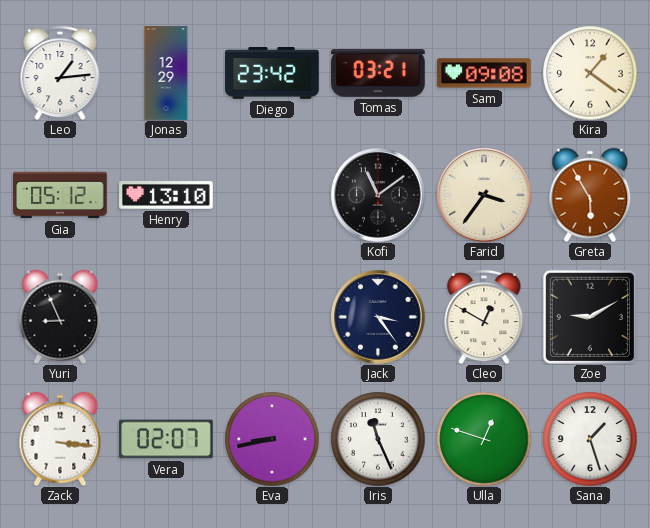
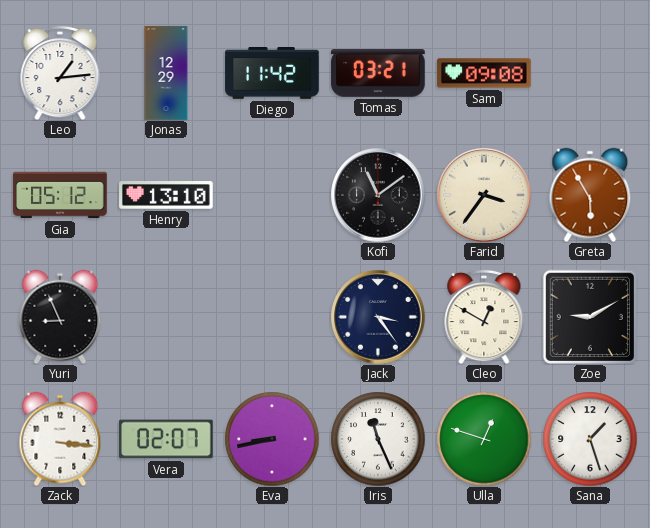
Diego: 23:42 -> 11:42 (272, 73)
Kira: 1:21 -> none (590, 73)
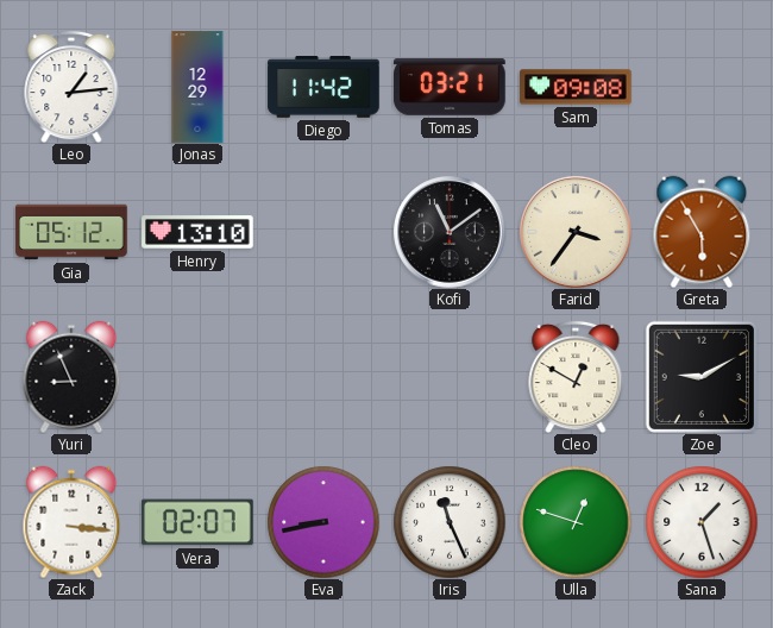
Jack: 3:24 -> none (378, 317)
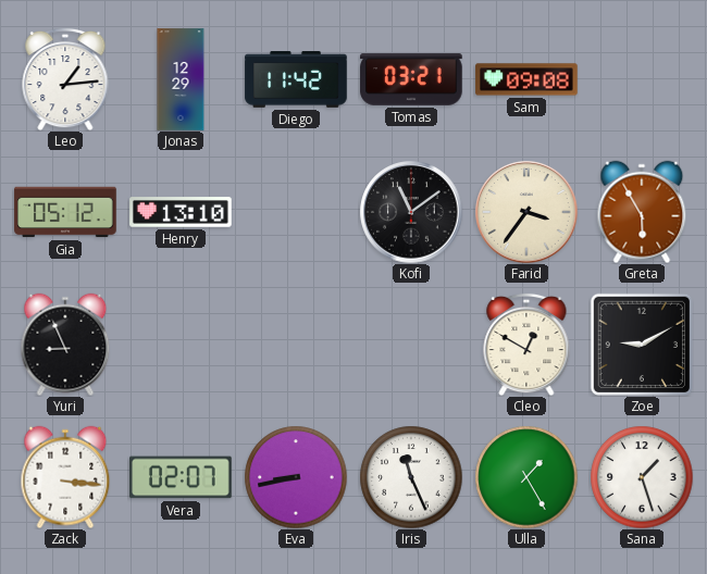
Ulla: 12:48 -> 1:25 (526, 477)
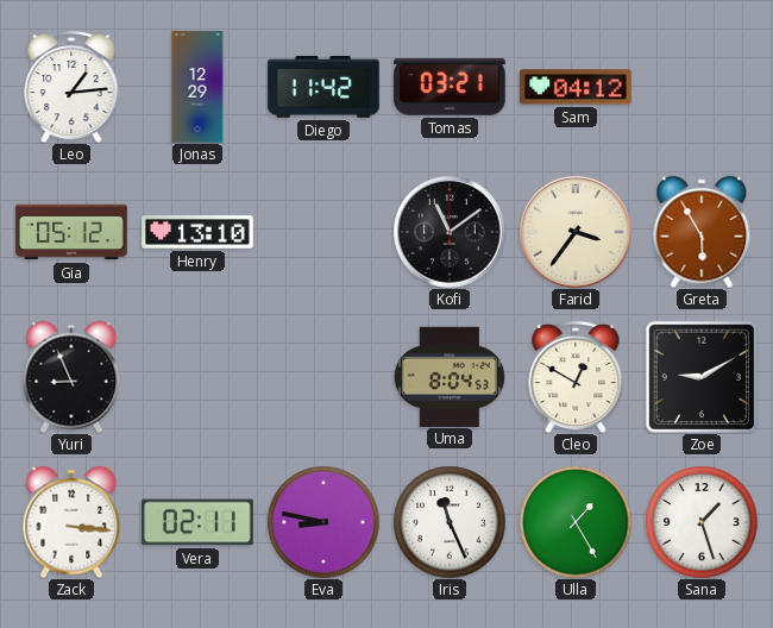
Sam: 09:08 -> 04:12 (576, 87)
Uma: none -> 8:04 (450, 376)
Vera: 02:07 -> 02:11 (197, 522)
Eva: 8:43 -> 8:47 (323, 522)
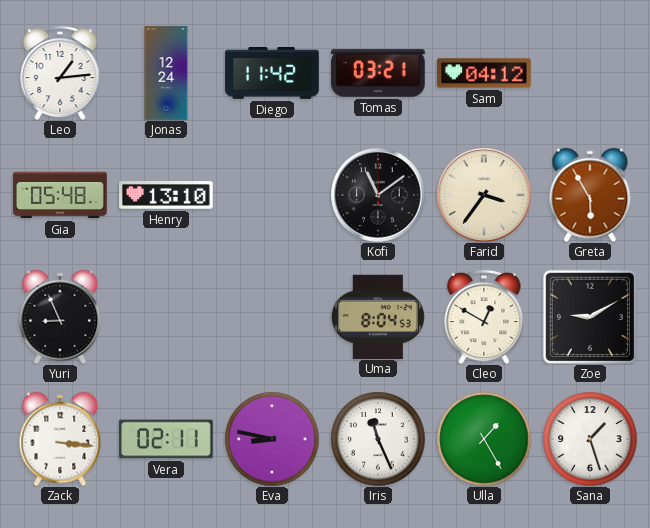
Jonas: 12:29 -> 12:24 (166, 73)
Gia: 05:12 -> 05:48 (60, 195)
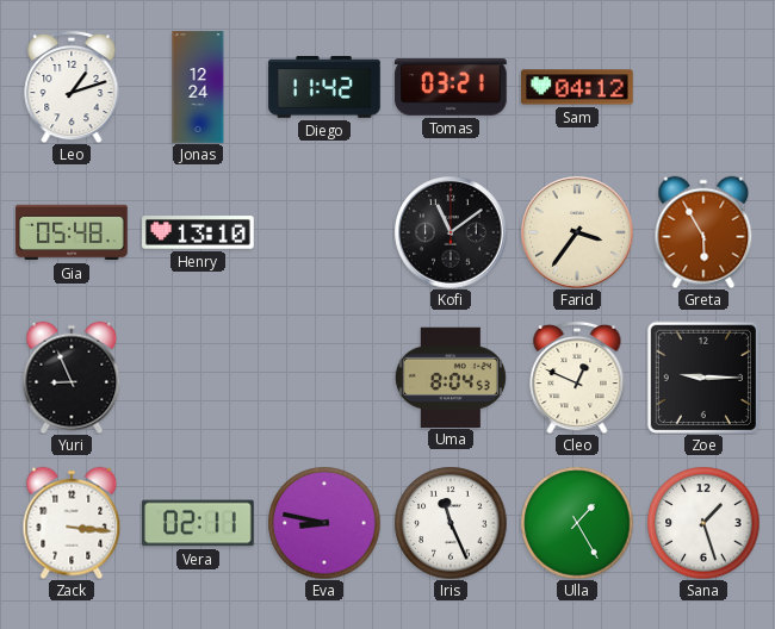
Leo: 1:14 -> 1:12 (72, 87)
Cleo: 12:50 -> 12:49 (577, 378)
Zoe: 9:10 -> 9:15 (703, 378)
